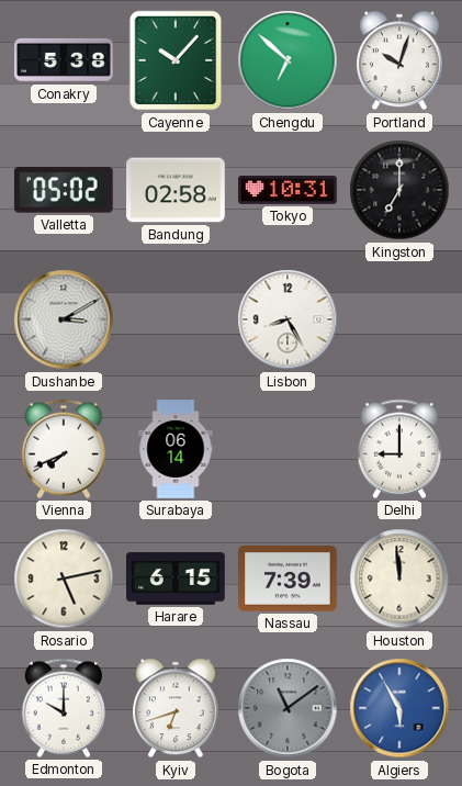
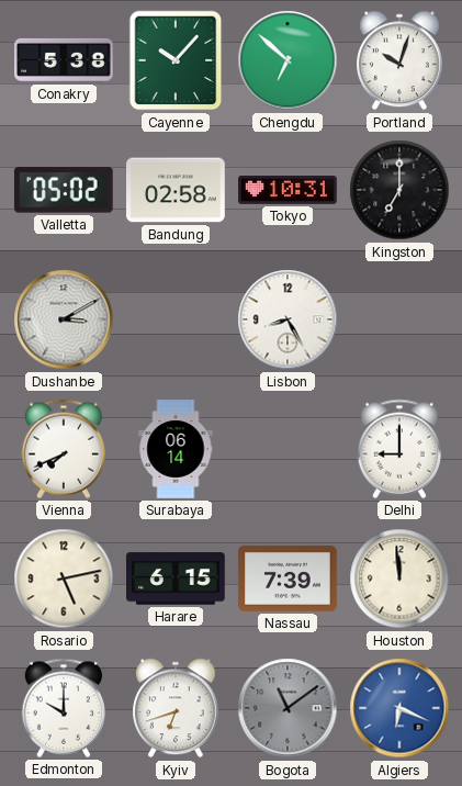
Algiers: 5:55 -> 6:19 (399, 708)
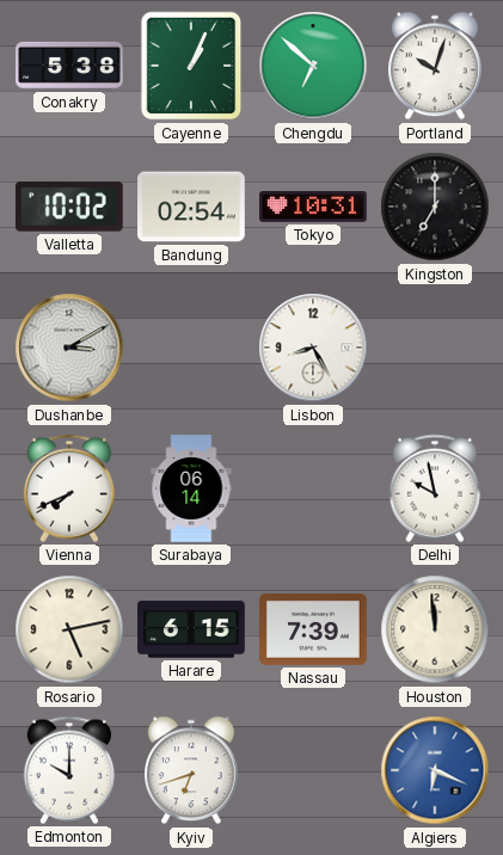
Cayenne: 10:07 -> 1:04 (191, 66)
Valletta: 05:02 -> 10:02 (69, 207)
Bandung: 02:58 -> 02:54 (192, 207)
Delhi: 9:00 -> 9:58 (434, 488)
Bogota: 11:09 -> none (288, 708)
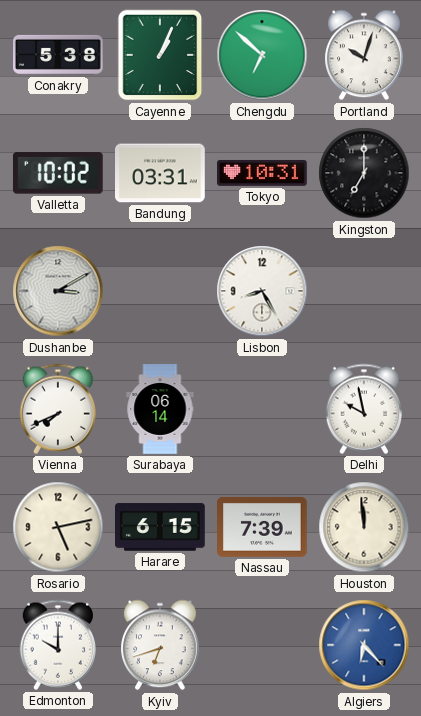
Bandung: 02:54 -> 03:31 (161, 173)
Algiers: 6:19 -> 6:23 (364, 645)
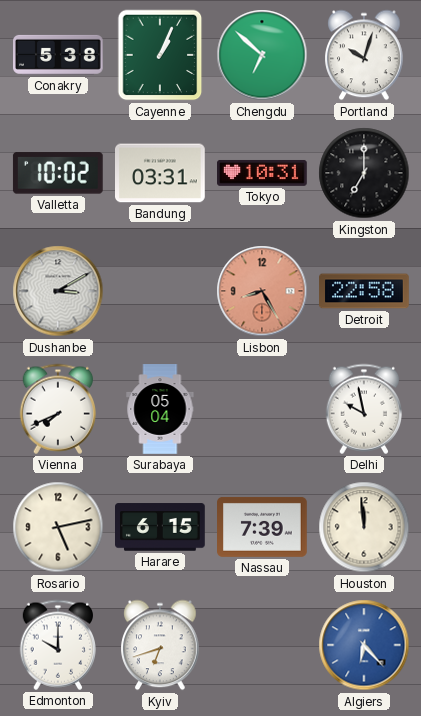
Lisbon dial: white -> salmon (262, 291)
Detroit: none -> 22:58 (364, 291)
Surabaya: 06:14 -> 05:04 (160, 409)
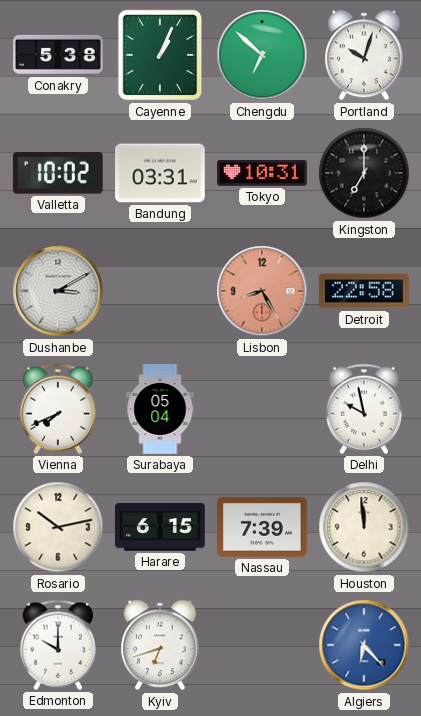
Rosario: 5:13 -> 10:13 (58, 527)
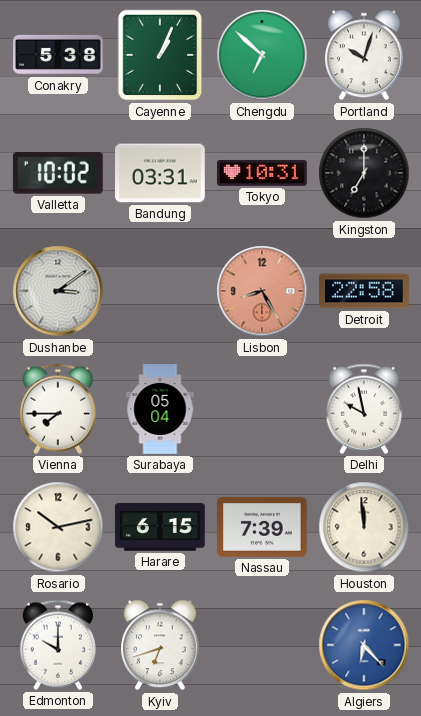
Dushanbe: 3:10 -> 3:09 (58, 291)
Vienna: 7:41 -> 7:45 (57, 409)
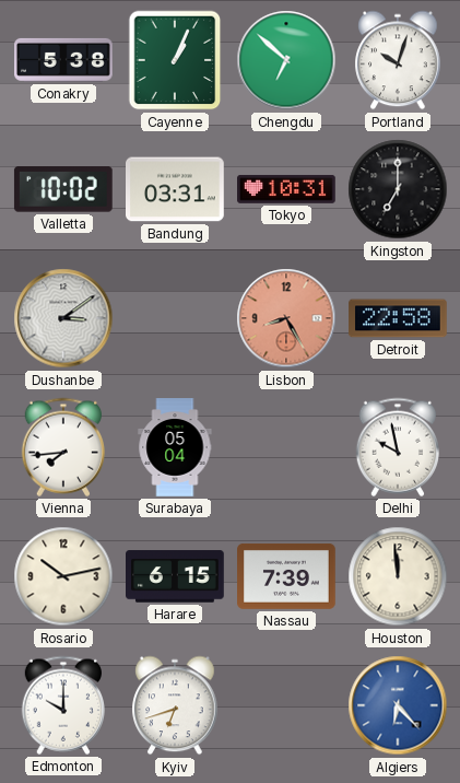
Vienna: 7:45 -> 7:44 (62, 447)
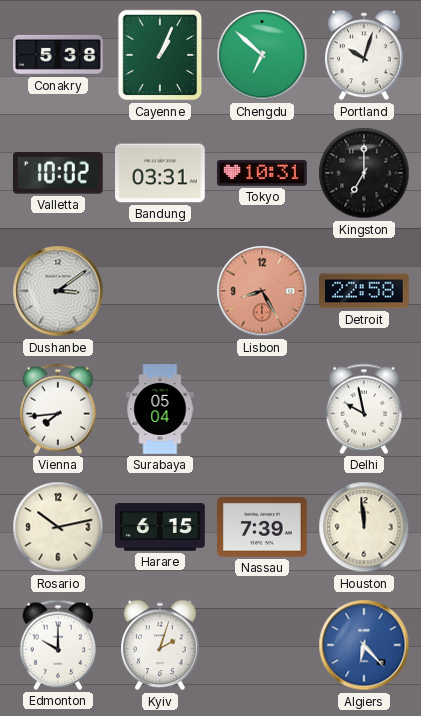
Kyiv: 6:42 -> 2:03 (160, 645)
